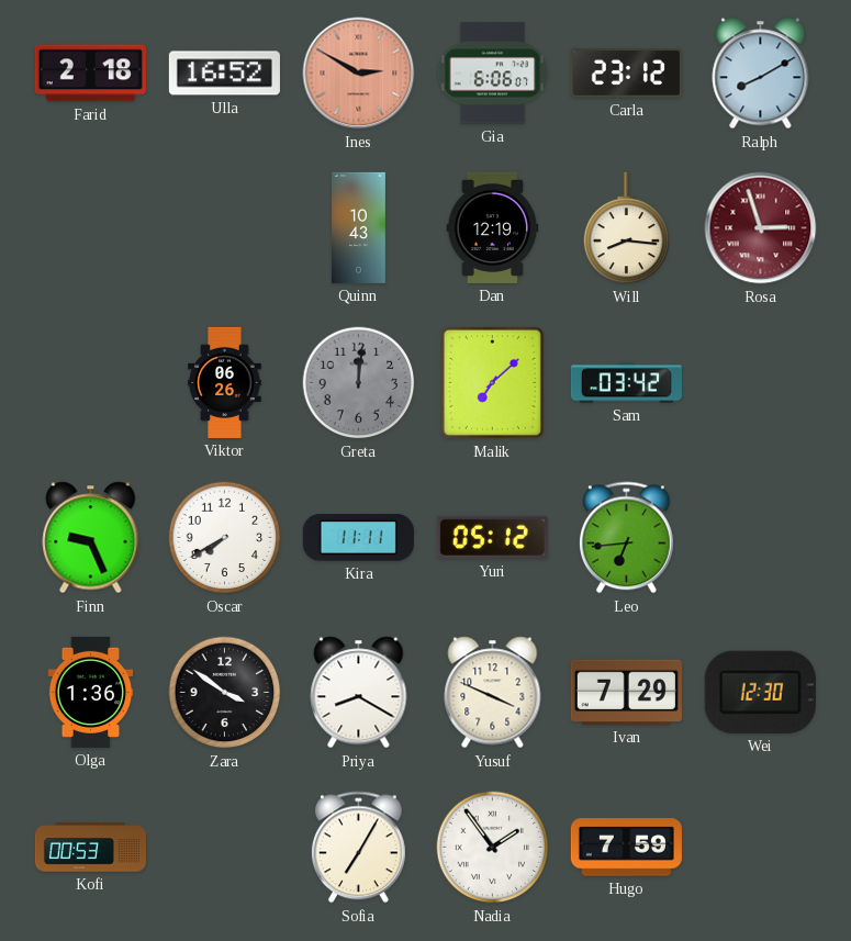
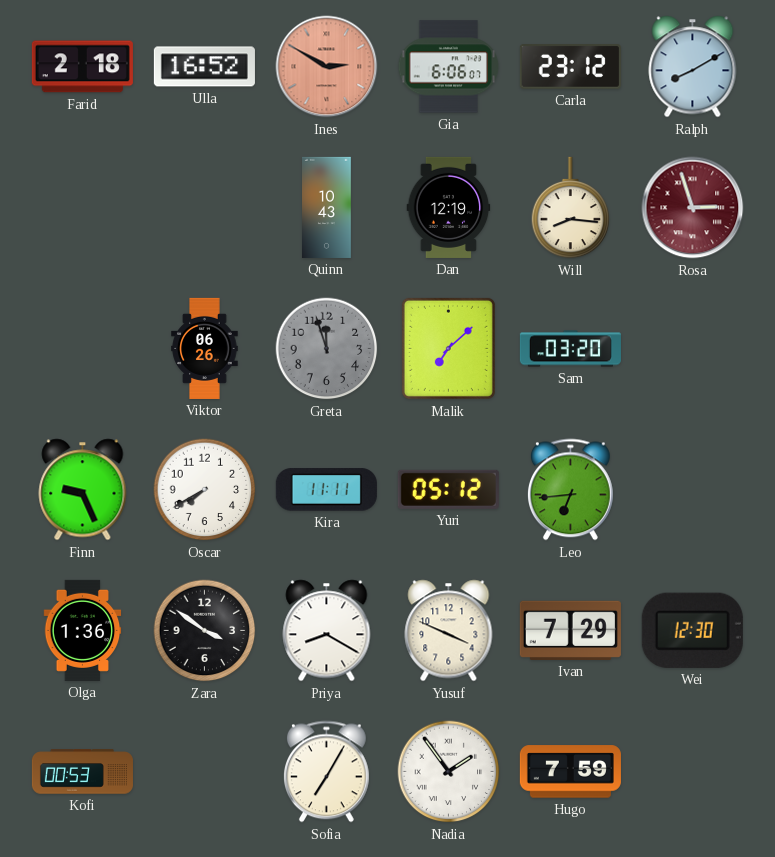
Greta: 12:01 -> 11:57 (327, 349)
Sam: 03:42 -> 03:20 (570, 349)
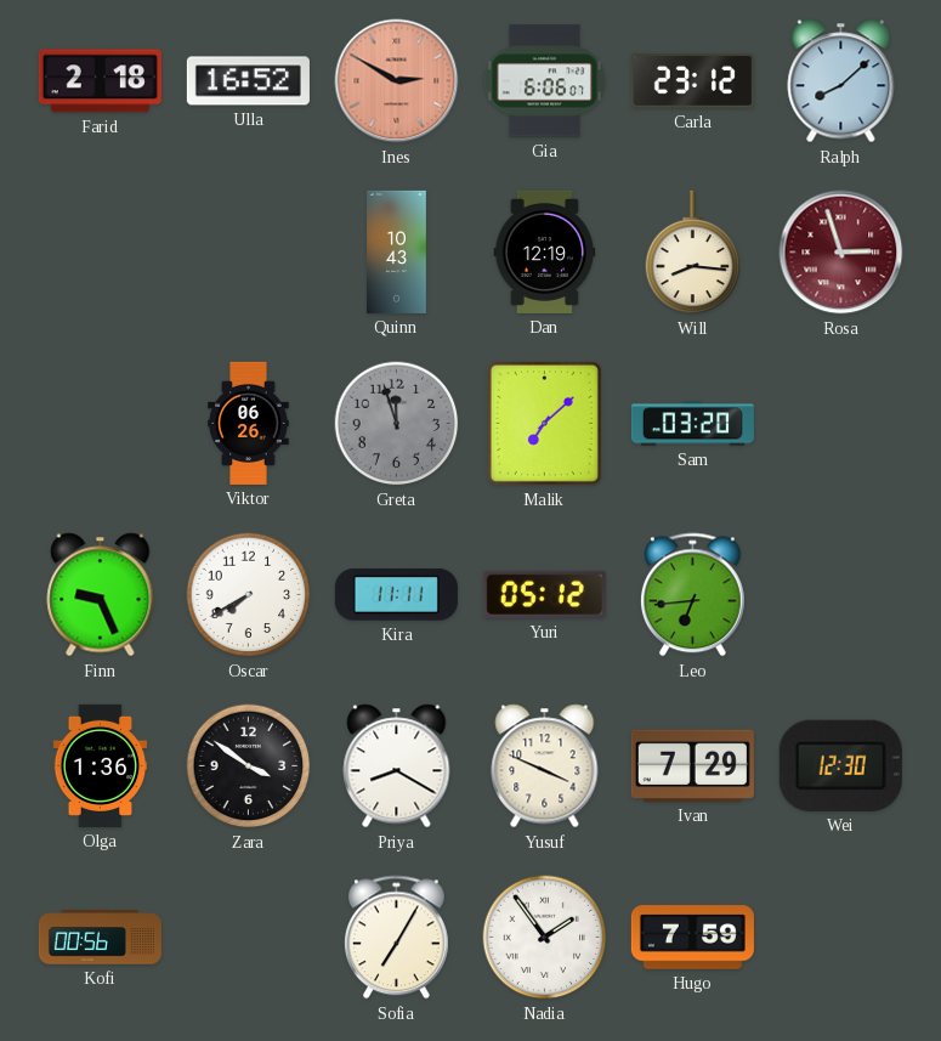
Ralph: 8:10 -> 8:08 (841, 81)
Kofi: 00:53 -> 00:56 (100, 938)
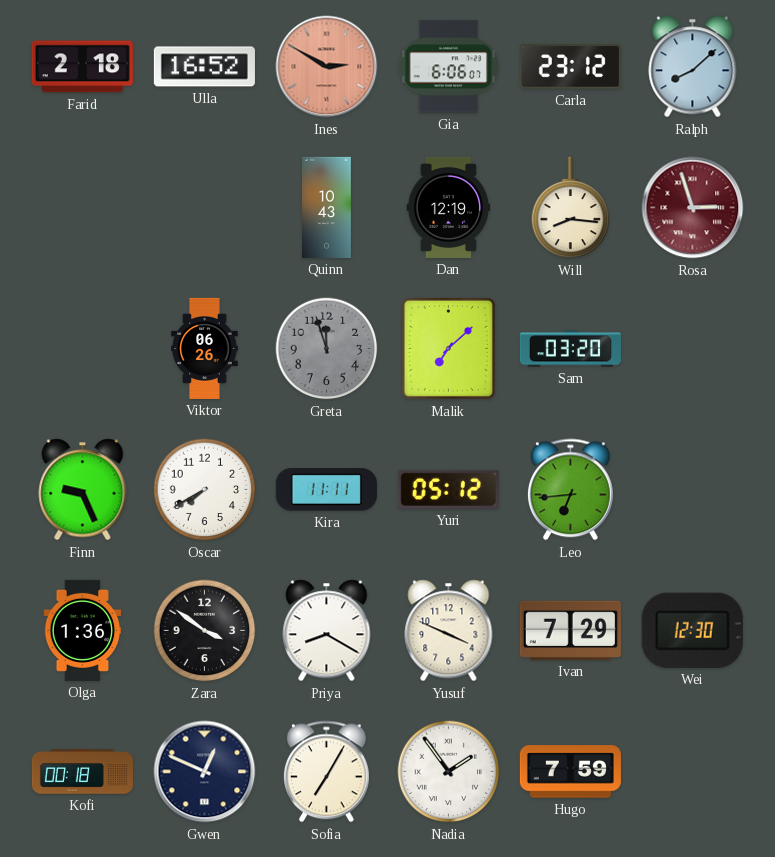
Kofi: 00:56 -> 00:18 (82, 772)
Gwen: none -> 12:49 (205, 772)
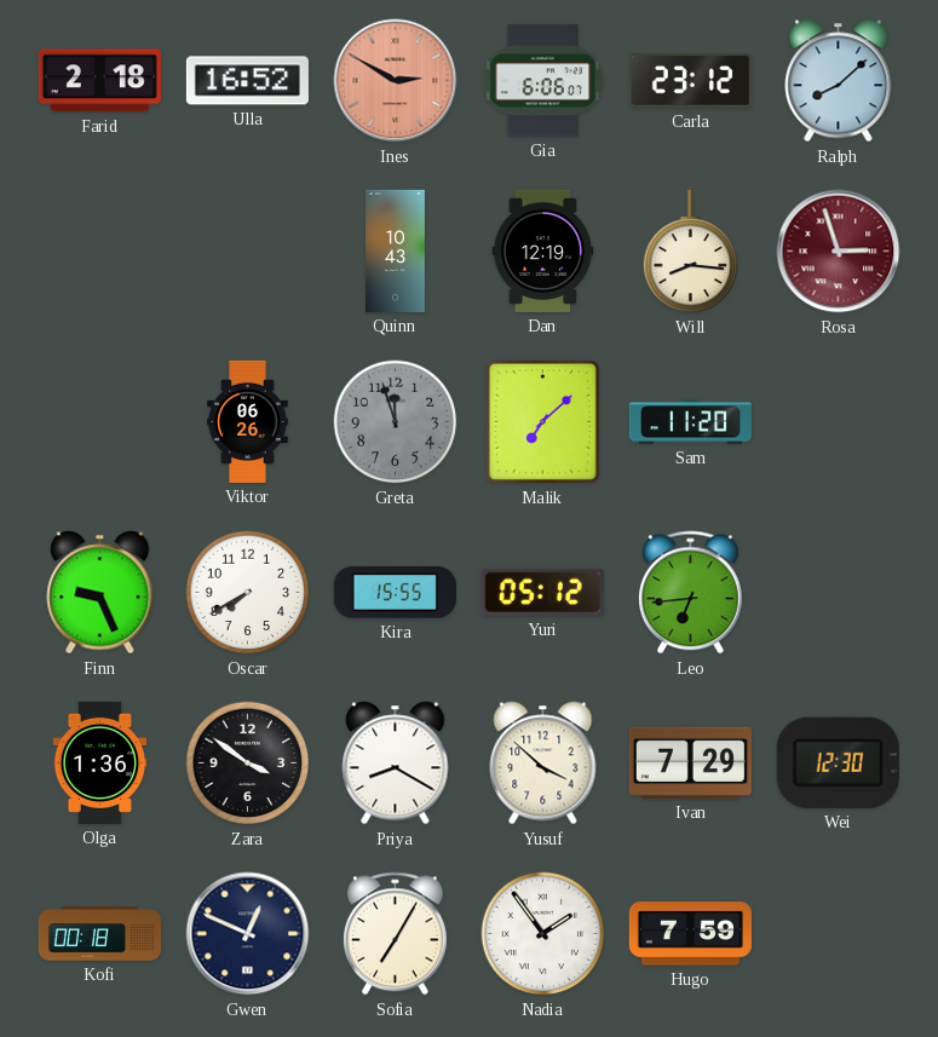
Sam: 03:20 -> 11:20 (690, 422)
Kira: 11:11 -> 15:55 (395, 593)
Yusuf: 3:49 -> 3:52 (543, 764)
